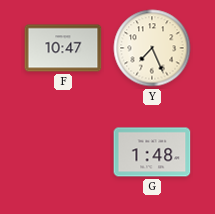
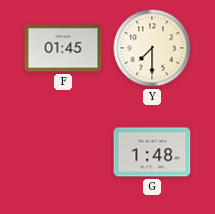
F: 10:47 -> 01:45 (63, 48)
Y: 7:26 -> 7:30 (152, 48)
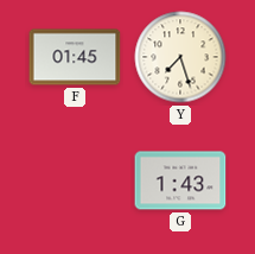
Y: 7:30 -> 7:27 (180, 57)
G: 1:48 -> 1:43 (180, 180)
